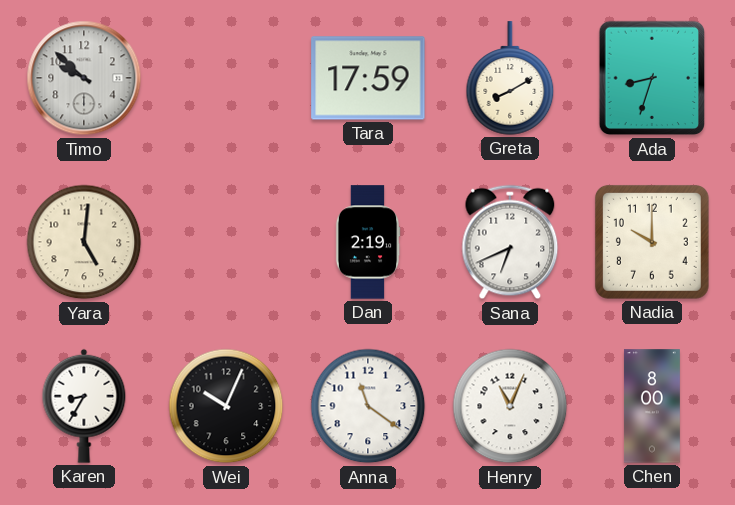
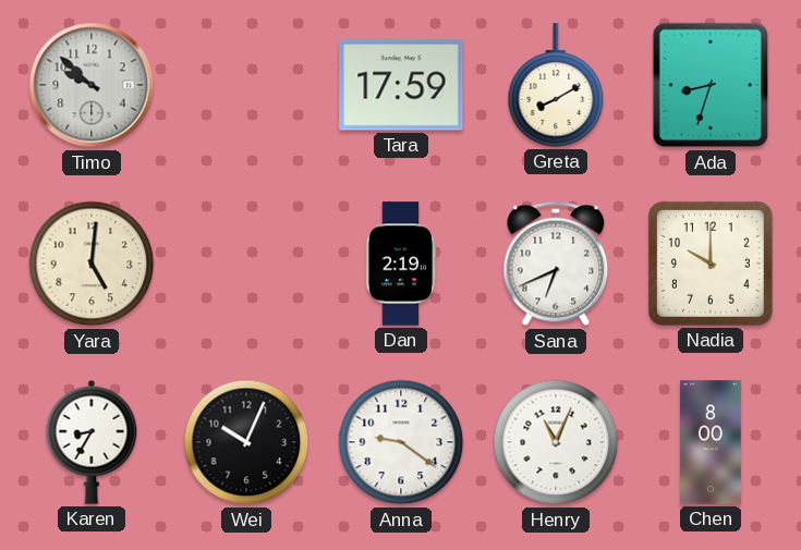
Anna: 11:21 -> 9:21 (401, 442)
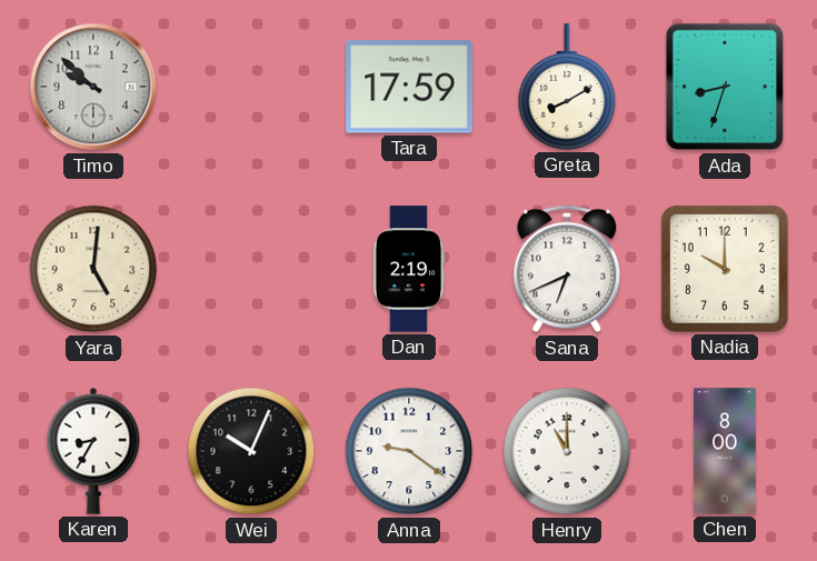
Henry: 11:04 -> 11:00 (567, 451)
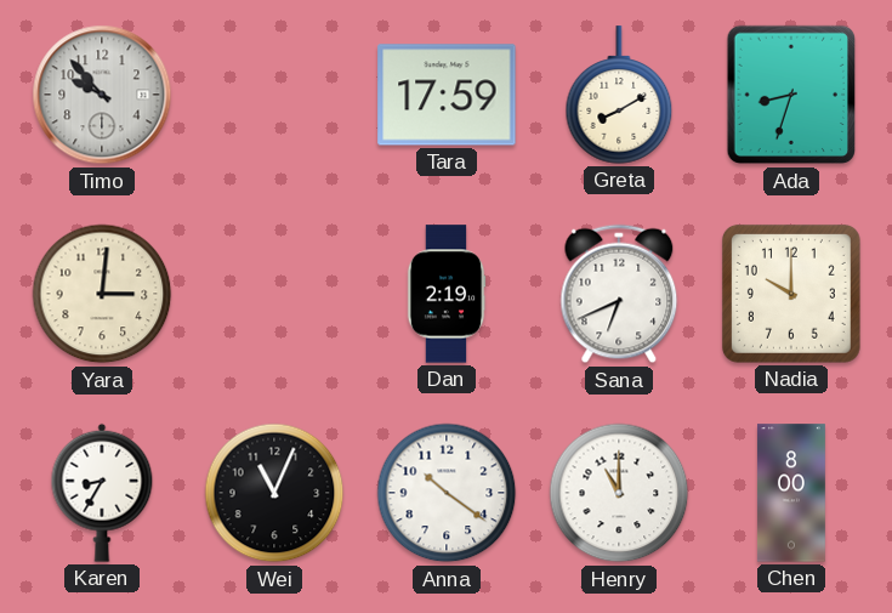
Timo: 9:52 -> 9:53 (102, 95)
Yara: 5:01 -> 3:01 (102, 294)
Wei: 10:04 -> 11:04 (274, 493)
Anna: 9:21 -> 10:21 (447, 493)
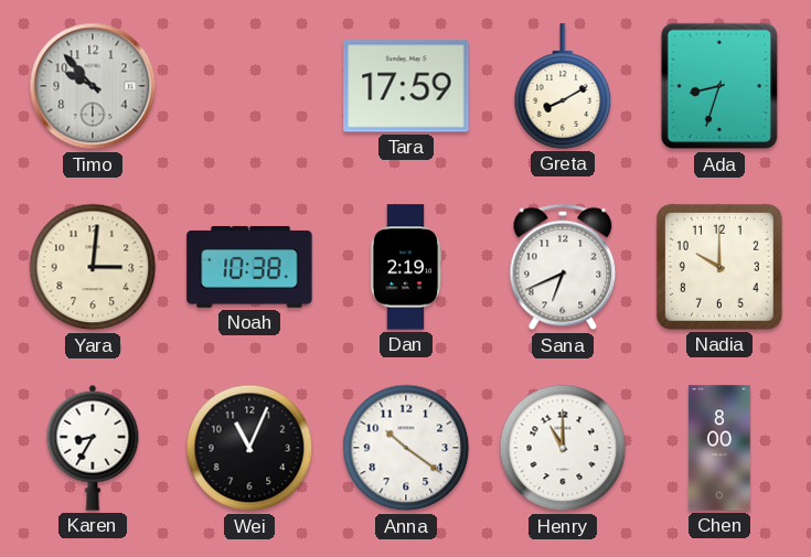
Noah: none -> 10:38 (249, 267)
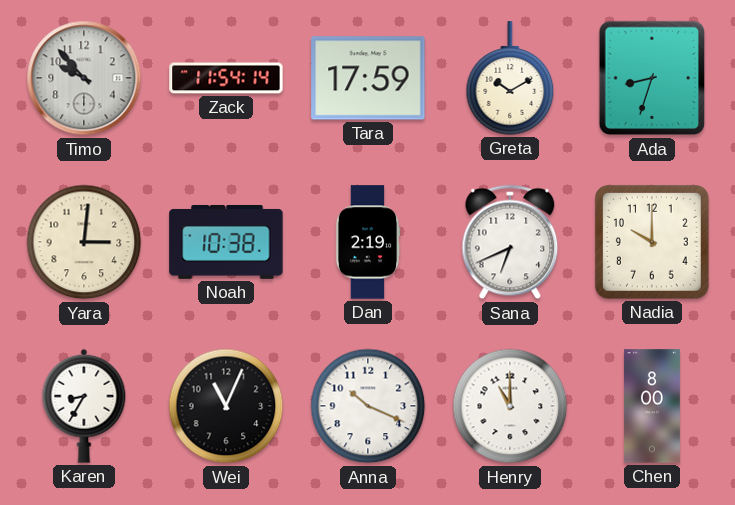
Zack: none -> 11:54 (226, 78)
Greta: 8:10 -> 10:10 (510, 78)
Anna: 10:21 -> 10:19 (368, 406)
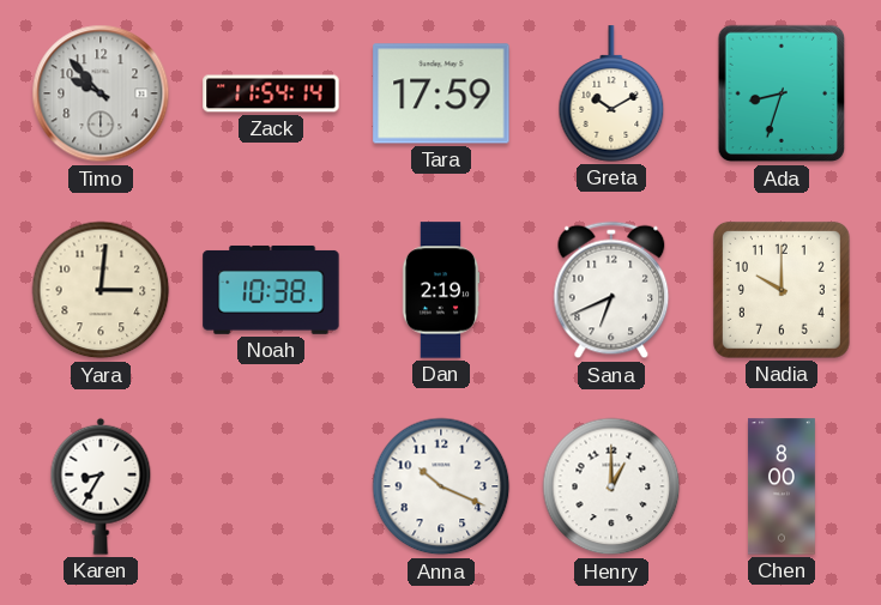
Wei: 11:04 -> none (226, 406)
Henry: 11:00 -> 1:00 (611, 486)
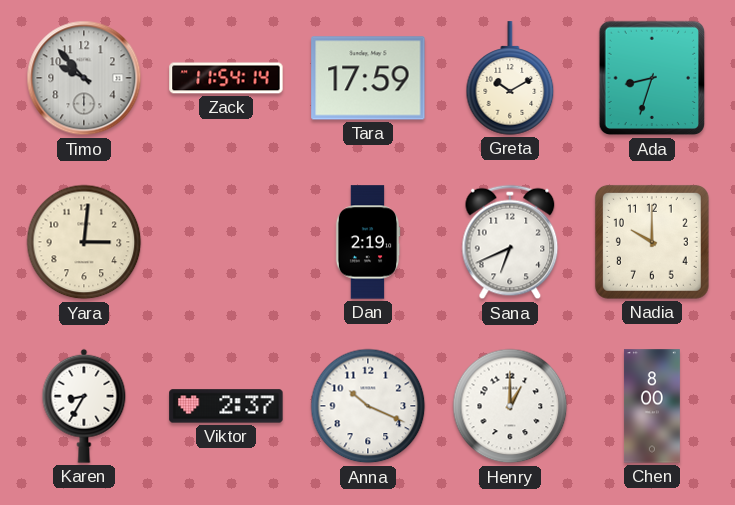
Noah: 10:38 -> none (271, 290)
Viktor: none -> 2:37 (226, 406)
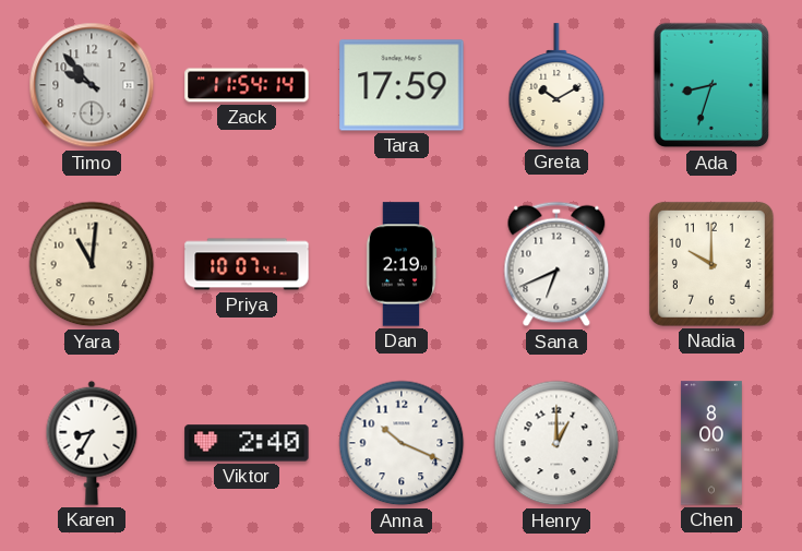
Yara: 3:01 -> 11:01 (92, 264)
Priya: none -> 10:07 (247, 264)
Viktor: 2:37 -> 2:40 (247, 443)
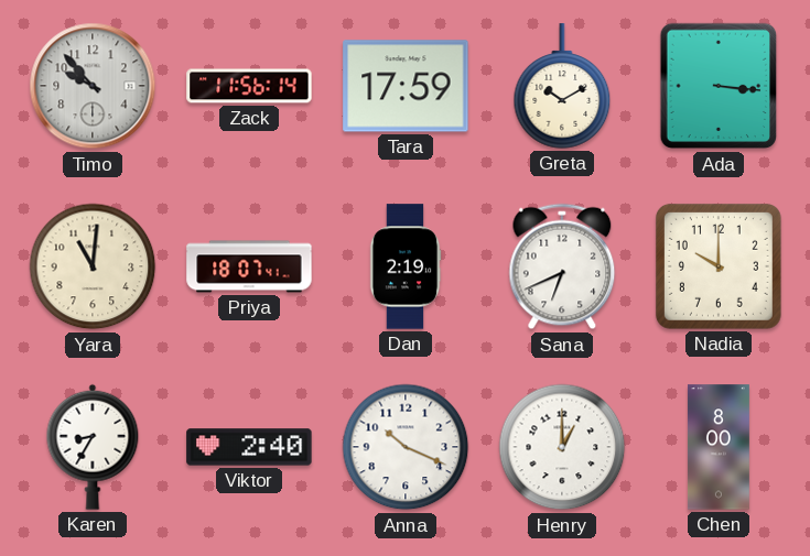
Zack: 11:54 -> 11:56 (249, 86)
Ada: 8:33 -> 3:16 (719, 86)
Priya: 10:07 -> 18:07 (249, 266)
